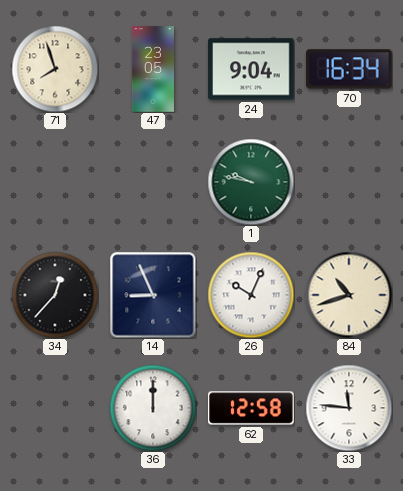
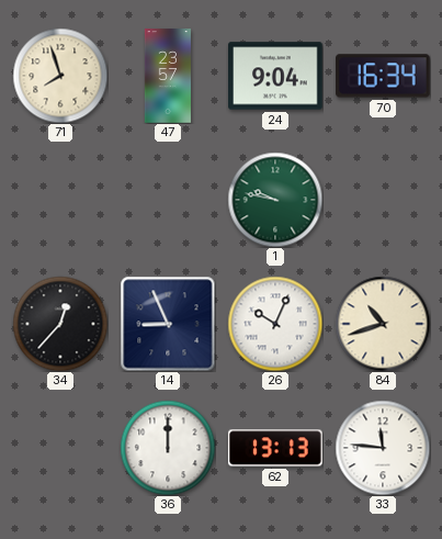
47: 23:05 -> 23:57 (168, 76)
62: 12:58 -> 13:13 (275, 448)
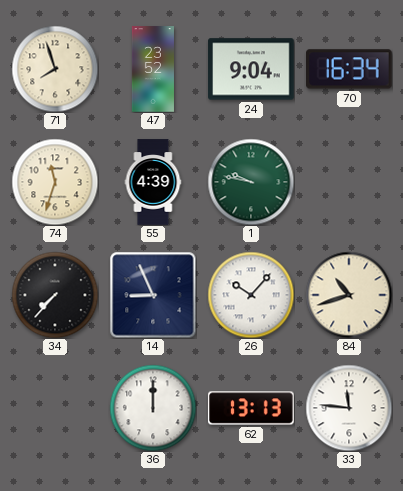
47: 23:57 -> 23:52 (153, 69)
74: none -> 11:33 (55, 182)
55: none -> 4:39 (153, 182)
34: 12:37 -> 7:37 (55, 295)
26: 10:04 -> 10:07 (251, 295)
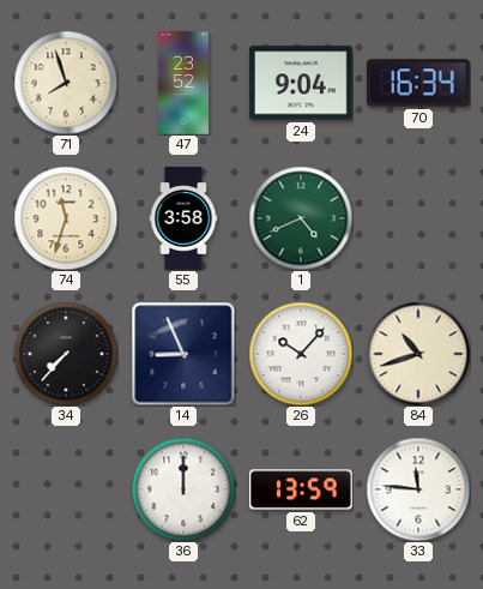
55: 4:39 -> 3:58 (183, 218)
1: 9:47 -> 4:41 (301, 218)
62: 13:13 -> 13:59 (301, 489)
